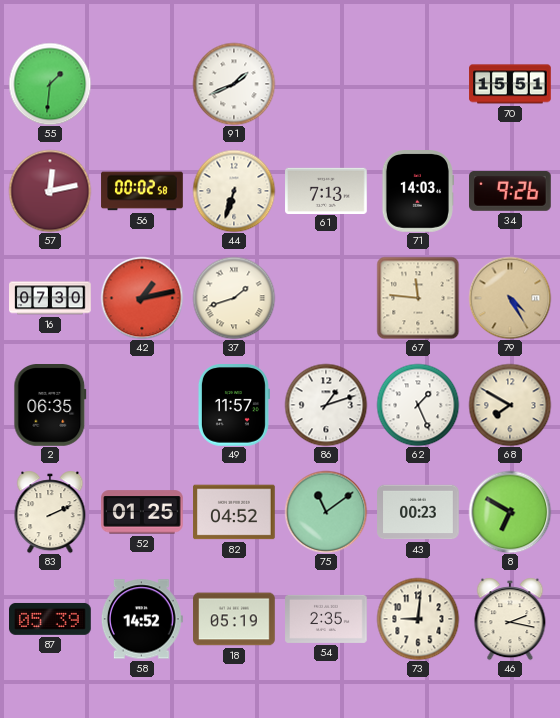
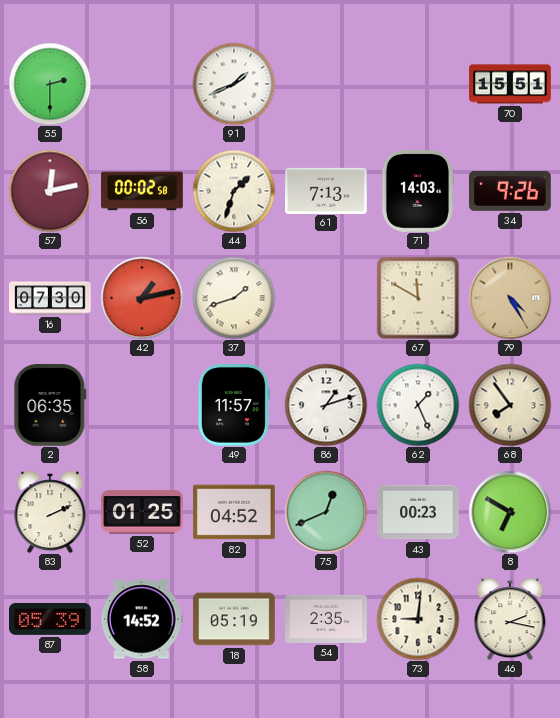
55: 1:31 -> 2:30 (50, 84)
44: 6:33 -> 1:33 (234, 191)
67: 11:46 -> 11:50 (418, 298)
68: 7:50 -> 7:54 (510, 405)
75: 11:09 -> 12:41 (326, 512)
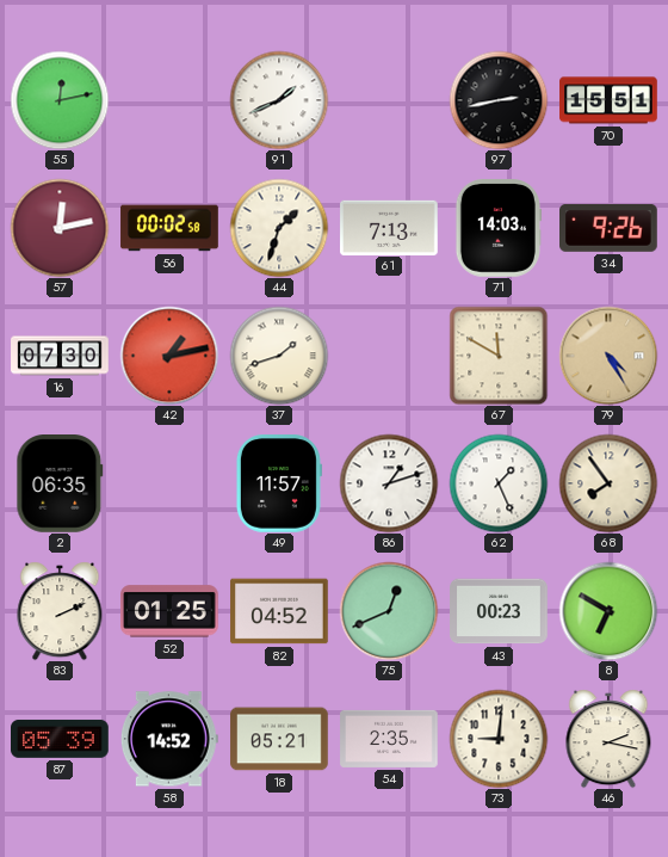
55: 2:30 -> 12:13 (60, 100)
97: none -> 2:43 (499, 100)
18: 05:19 -> 05:21 (279, 739)
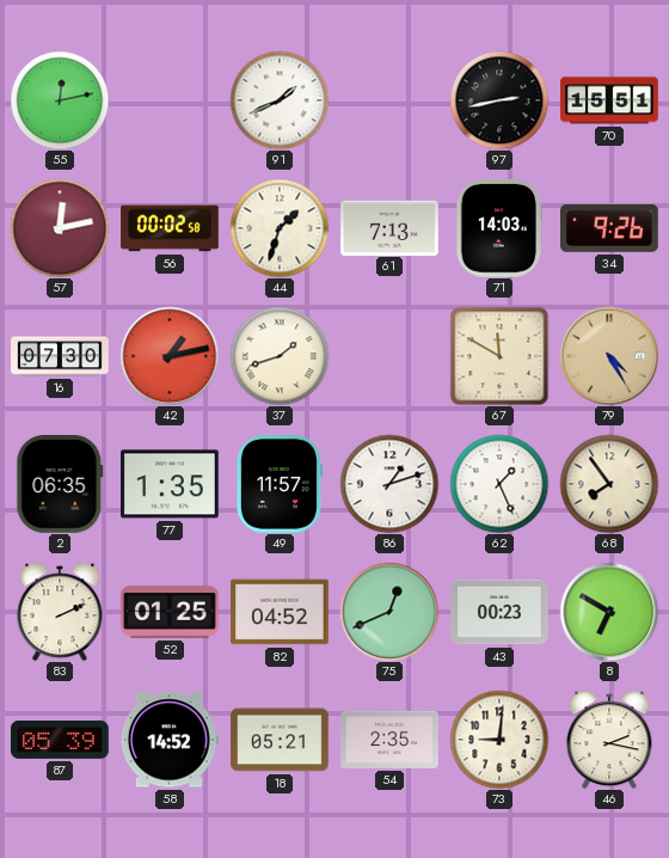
77: none -> 1:35 (170, 484)
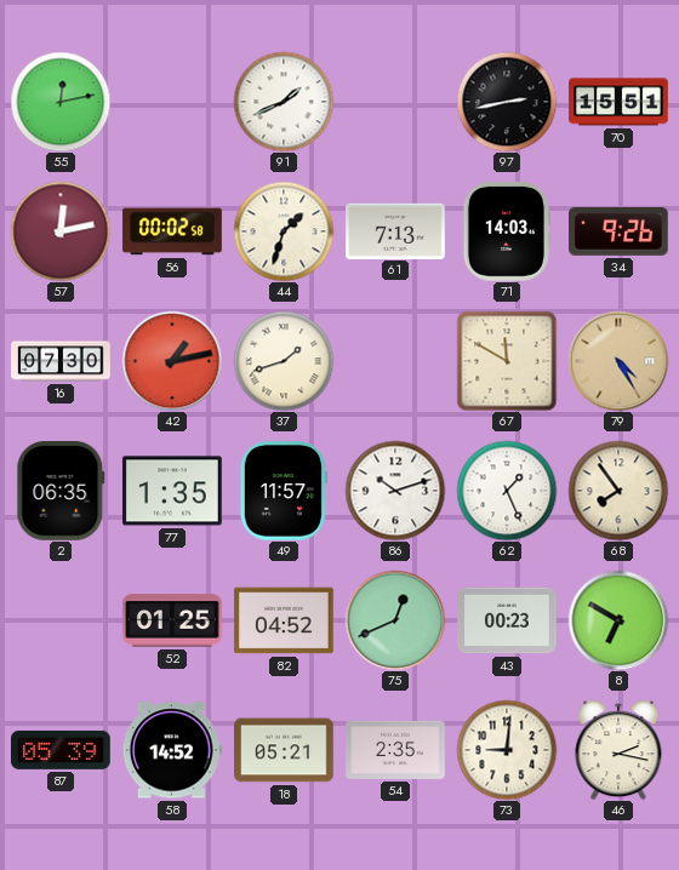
86: 1:12 -> 10:12 (395, 491)
83: 2:11 -> none (60, 612)
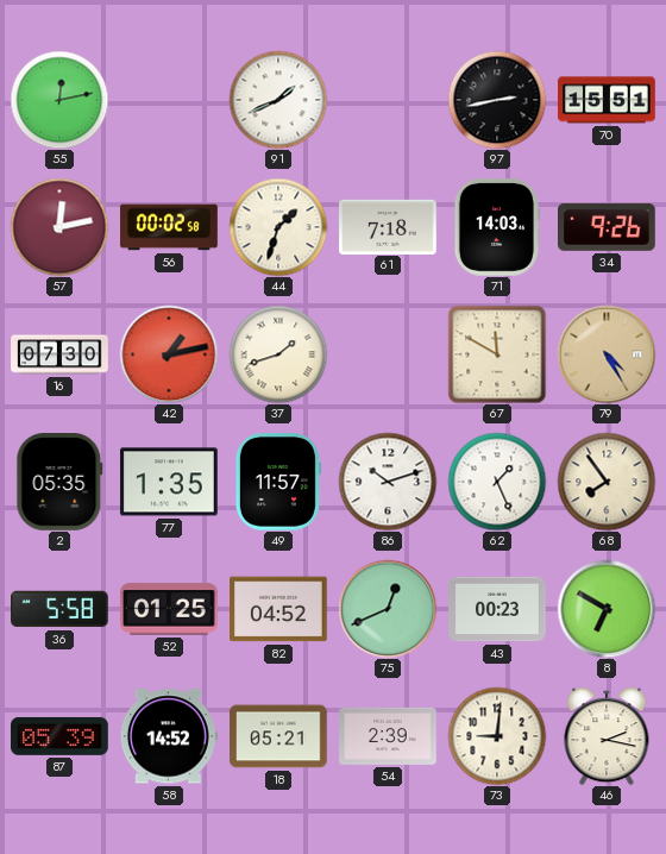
61: 7:13 -> 7:18 (388, 226)
2: 06:35 -> 05:35 (59, 483)
36: none -> 5:58 (61, 609)
54: 2:35 -> 2:39 (388, 736)
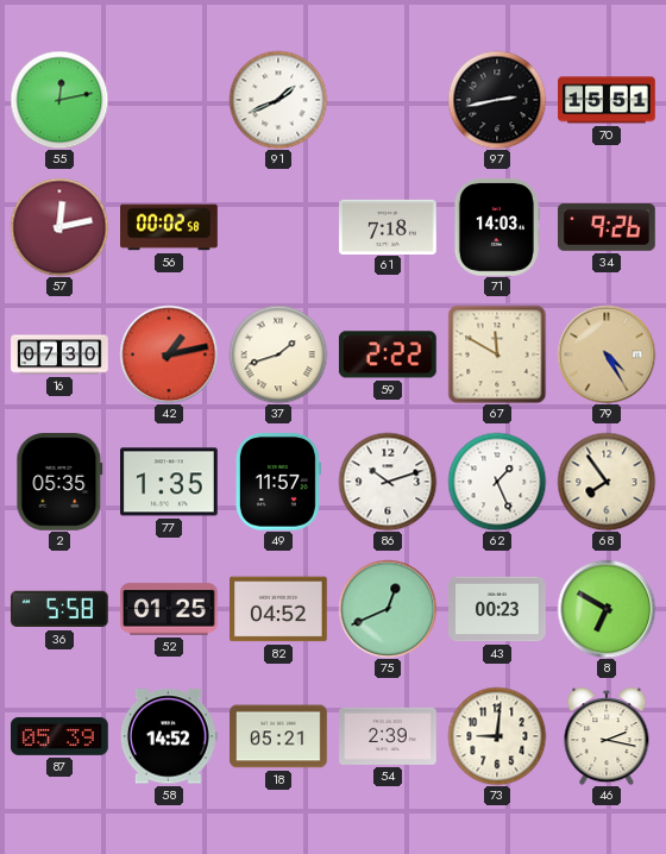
44: 1:33 -> none (278, 227)
59: none -> 2:22 (388, 354)
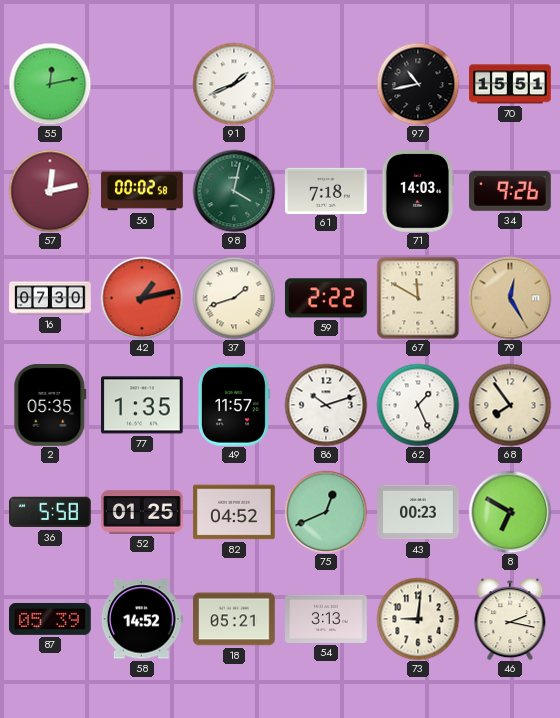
97: 2:43 -> 10:43 (418, 84)
98: none -> 4:02 (234, 191)
79: 4:25 -> 12:25 (510, 298)
54: 2:39 -> 3:13 (326, 619)
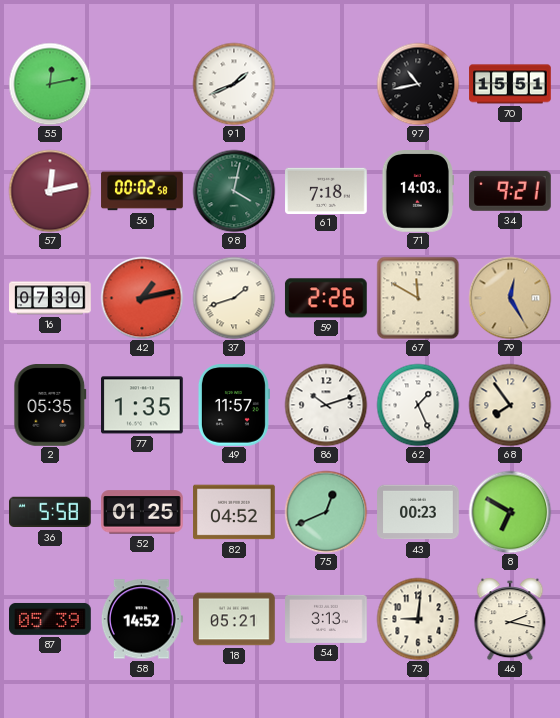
34: 9:26 -> 9:21 (511, 191)
59: 2:22 -> 2:26 (326, 298)
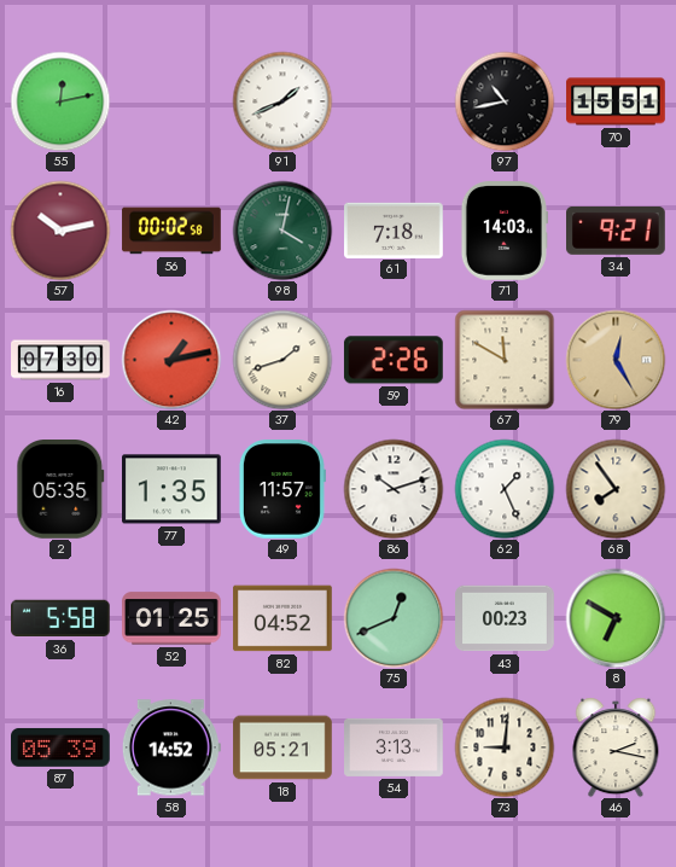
57: 12:13 -> 10:13 (60, 231)
